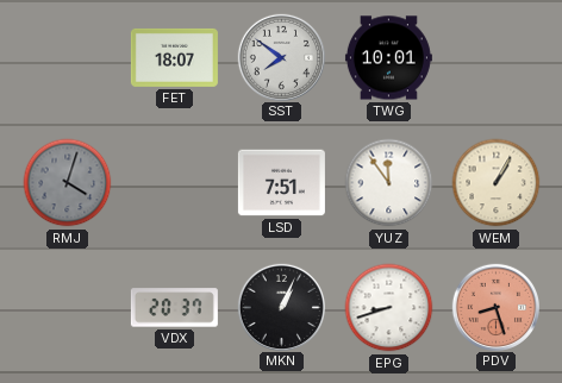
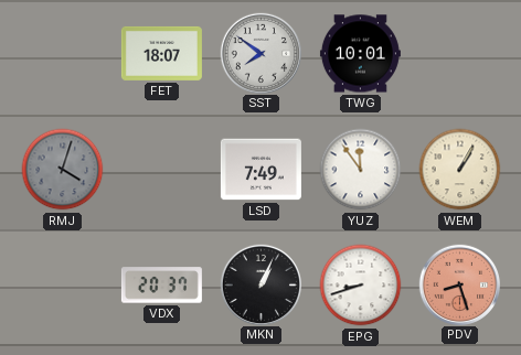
LSD: 7:51 -> 7:49 (260, 170)
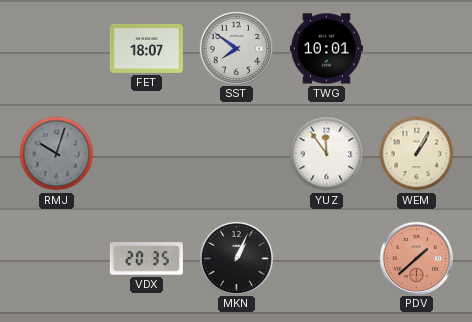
RMJ: 4:03 -> 10:03 (57, 154)
LSD: 7:49 -> none (260, 170)
VDX: 20:37 -> 20:35 (146, 259)
EPG: 8:42 -> none (361, 286)
PDV: 8:27 -> 1:38 (416, 258)
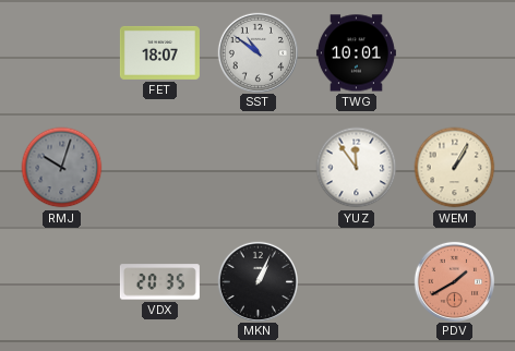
SST: 7:51 -> 10:51 (257, 52)
PDV: 1:38 -> 1:40 (454, 281)
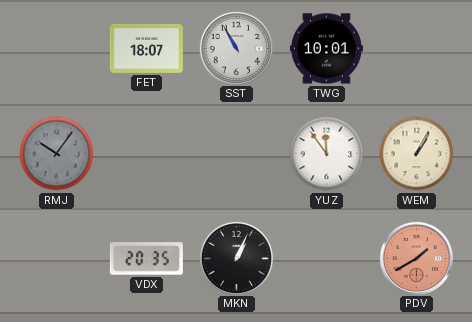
SST: 10:51 -> 10:55 (236, 48)
RMJ: 10:03 -> 10:06 (57, 154)
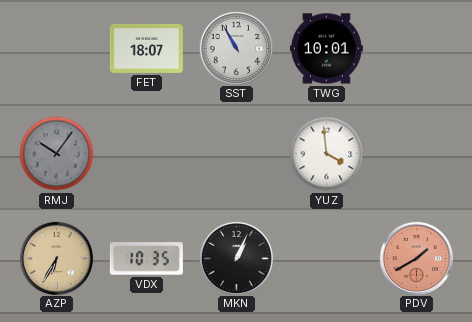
YUZ: 11:54 -> 3:59 (327, 154)
WEM: 1:05 -> none (417, 154)
AZP: none -> 6:35 (56, 258)
VDX: 20:35 -> 10:35 (146, 259)
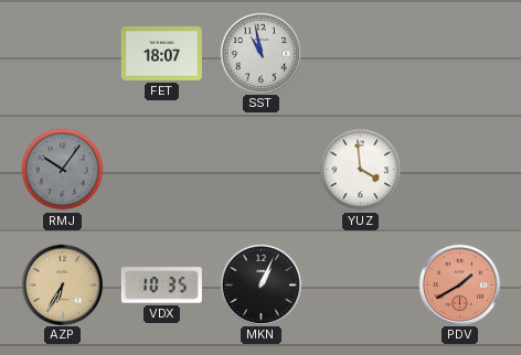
SST: 10:55 -> 10:58 (260, 53)
TWG: 10:01 -> none (326, 49)
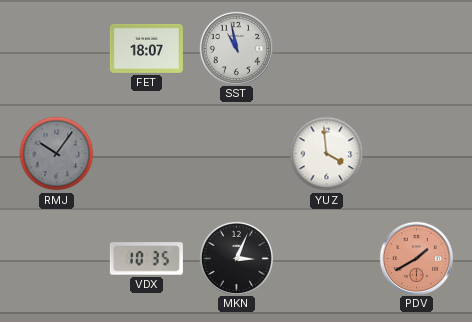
AZP: 6:35 -> none (62, 284)
MKN: 1:04 -> 3:04 (236, 258)
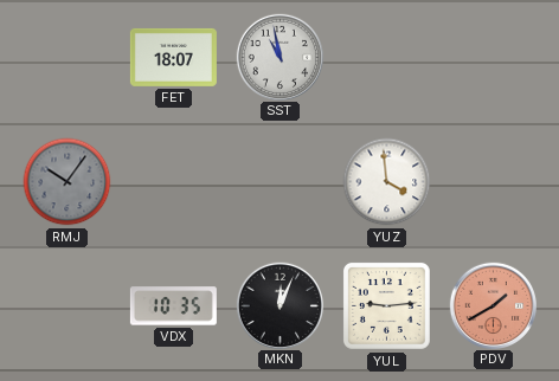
MKN: 3:04 -> 12:04 (279, 305)
YUL: none -> 9:14 (386, 305)
